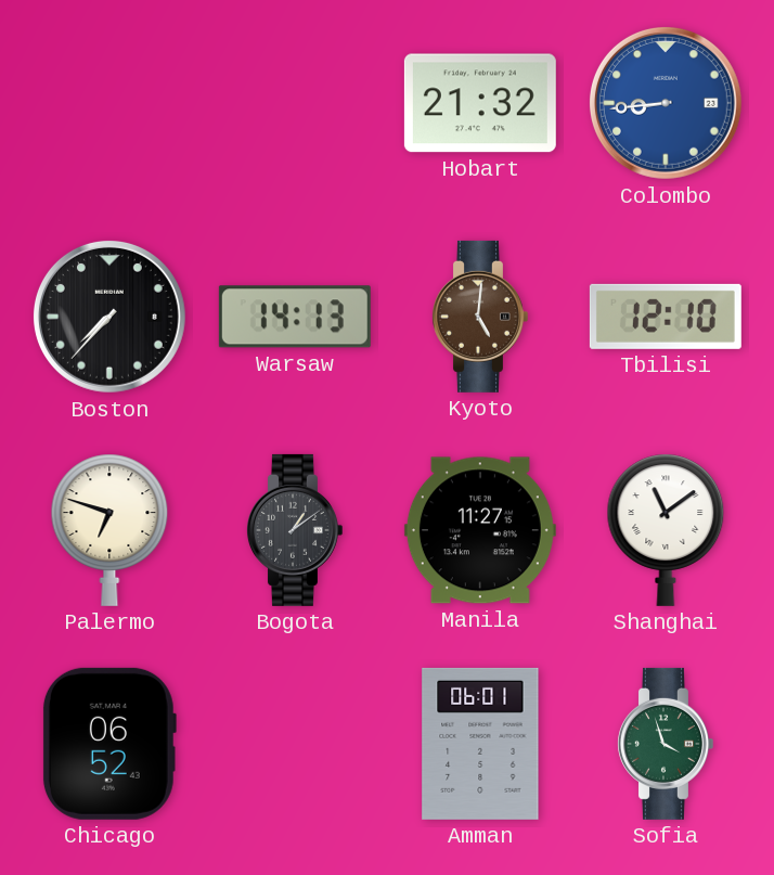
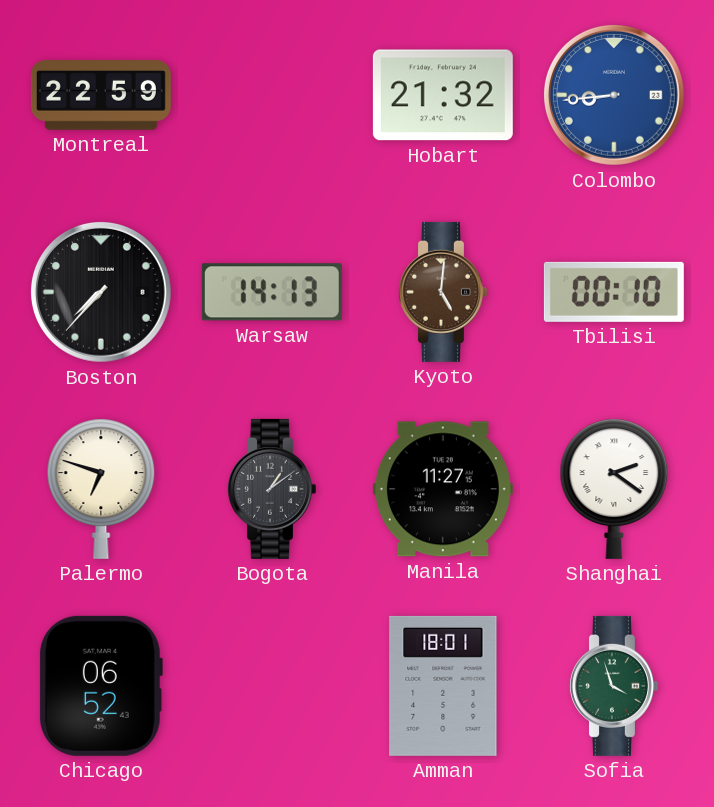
Montreal: none -> 22:59 (101, 95)
Tbilisi: 12:10 -> 00:10 (614, 292)
Shanghai: 11:09 -> 2:21 (614, 489)
Amman: 06:01 -> 18:01 (443, 686)
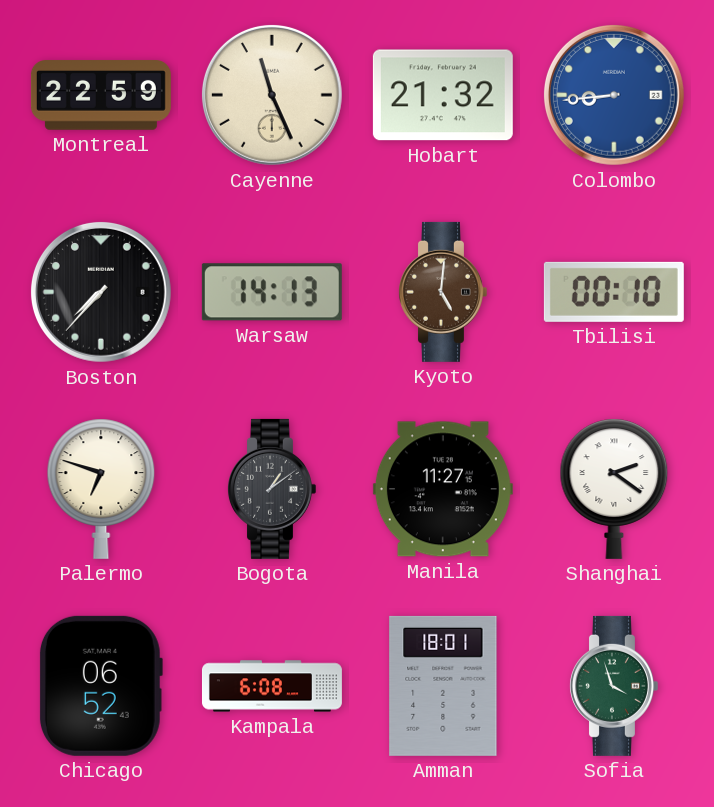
Cayenne: none -> 11:26 (272, 95)
Kampala: none -> 6:08 (272, 686)
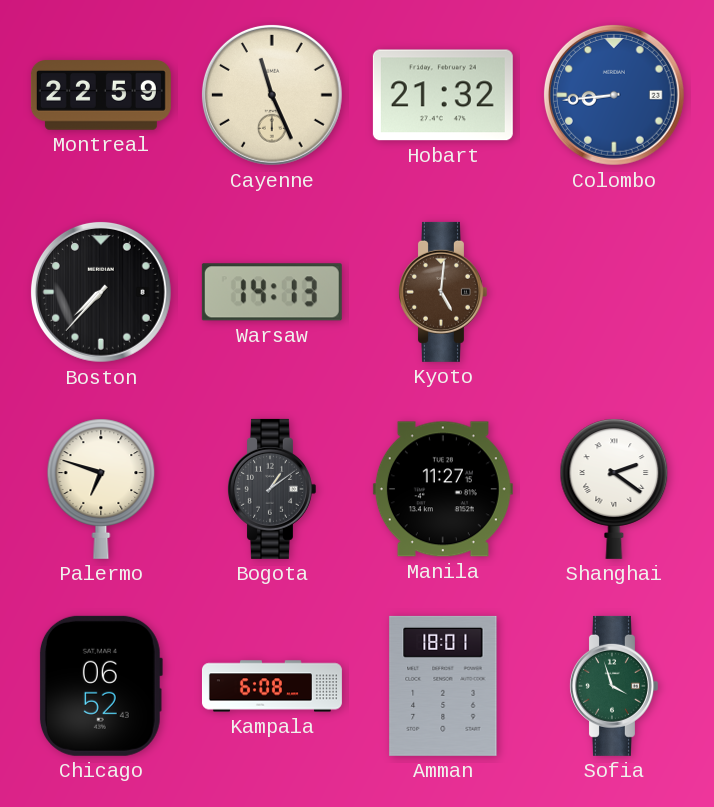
Tbilisi: 00:10 -> none (614, 292)
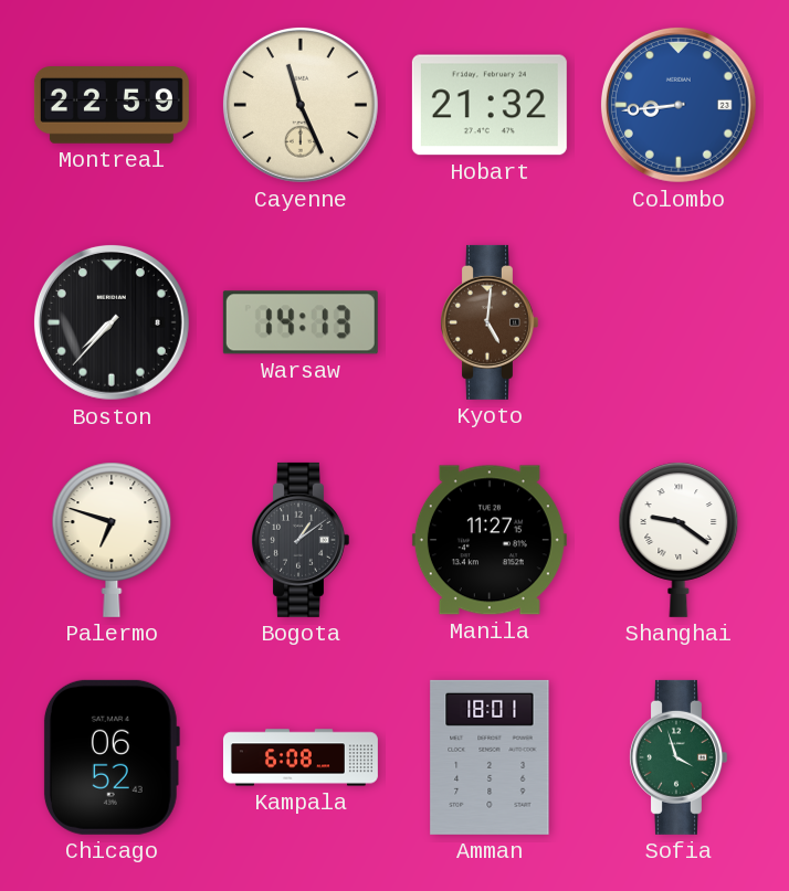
Shanghai: 2:21 -> 9:21 (678, 540)
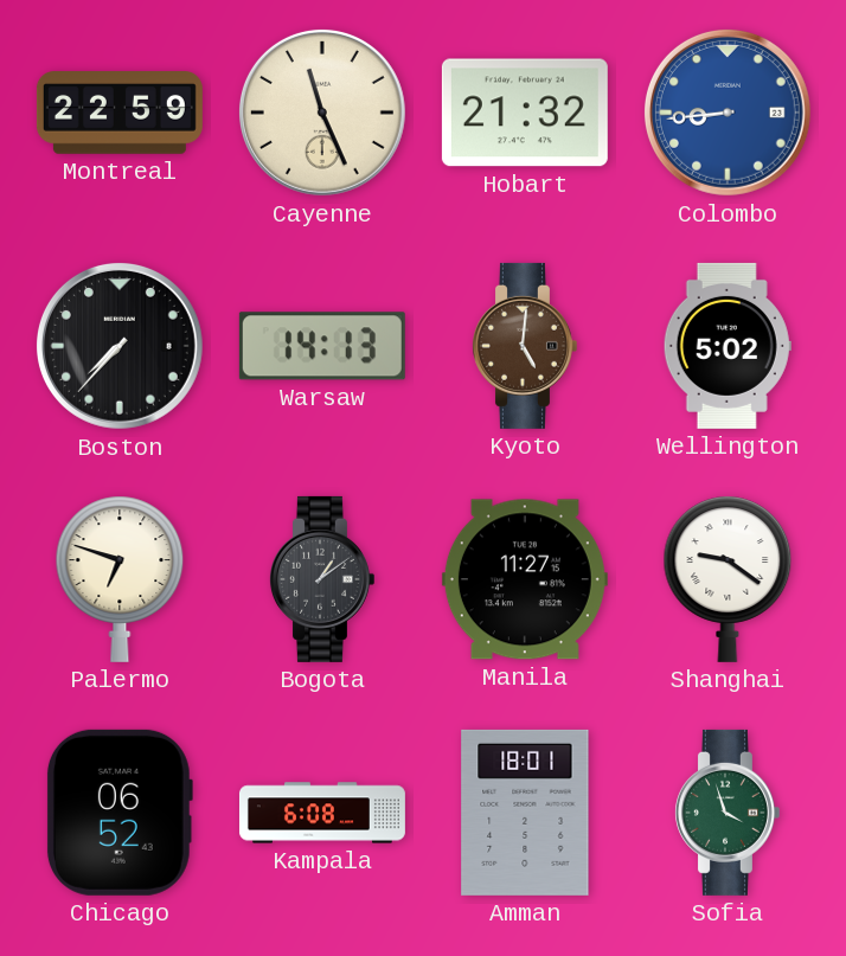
Wellington: none -> 5:02 (728, 346)
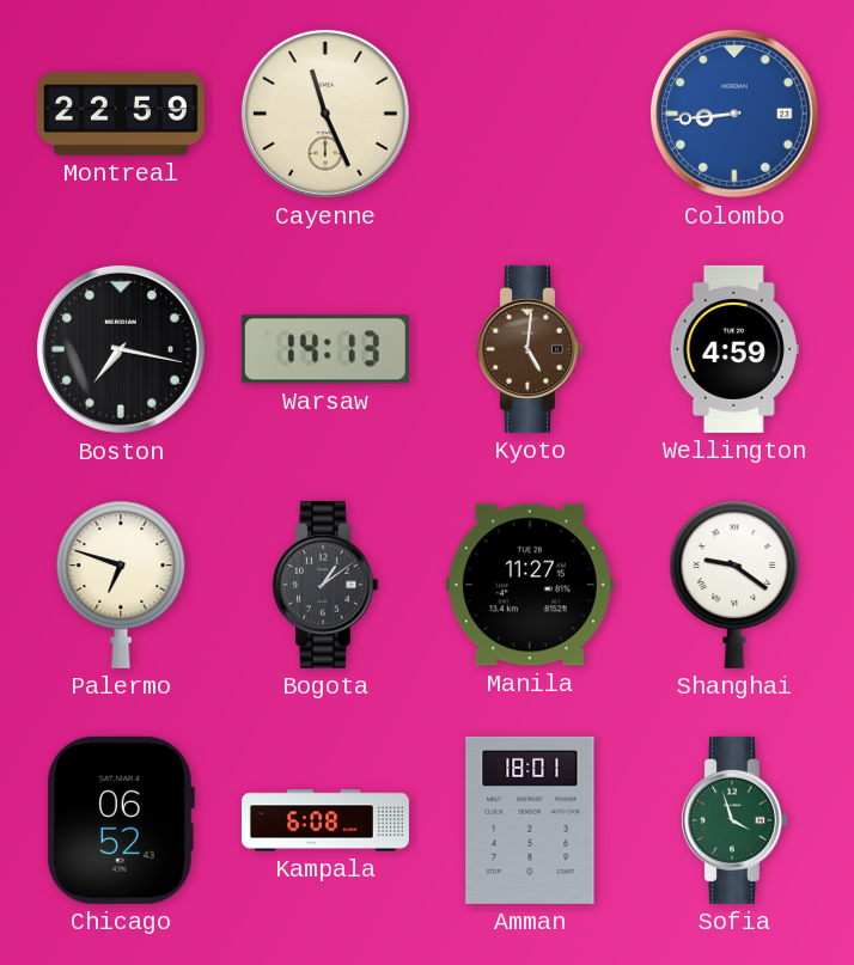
Hobart: 21:32 -> none (525, 113)
Boston: 7:37 -> 7:17 (121, 349)
Wellington: 5:02 -> 4:59 (734, 349)
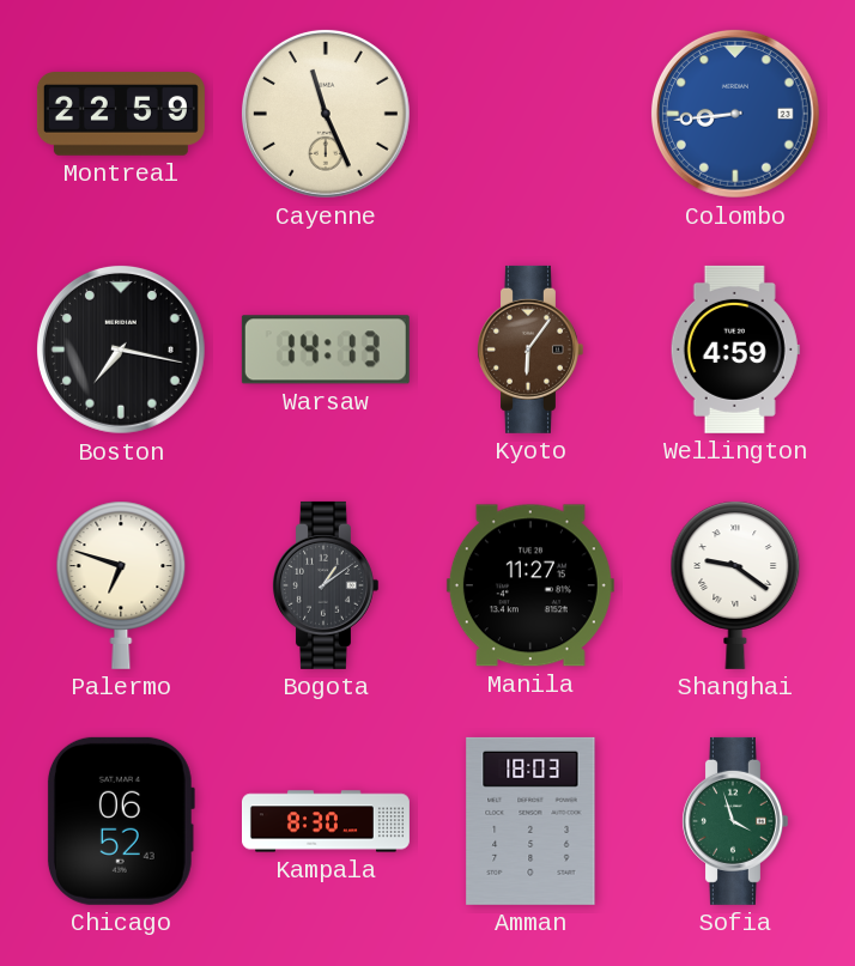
Kyoto: 5:01 -> 6:06 (529, 350)
Kampala: 6:08 -> 8:30 (326, 821)
Amman: 18:01 -> 18:03 (530, 821)
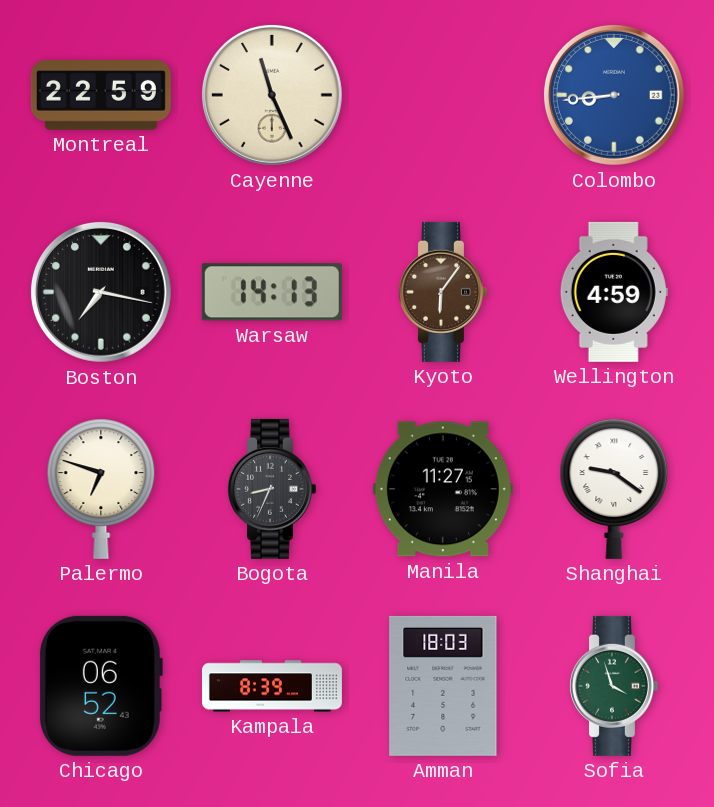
Bogota: 1:09 -> 8:34 (271, 489)
Kampala: 8:30 -> 8:39 (272, 686)
